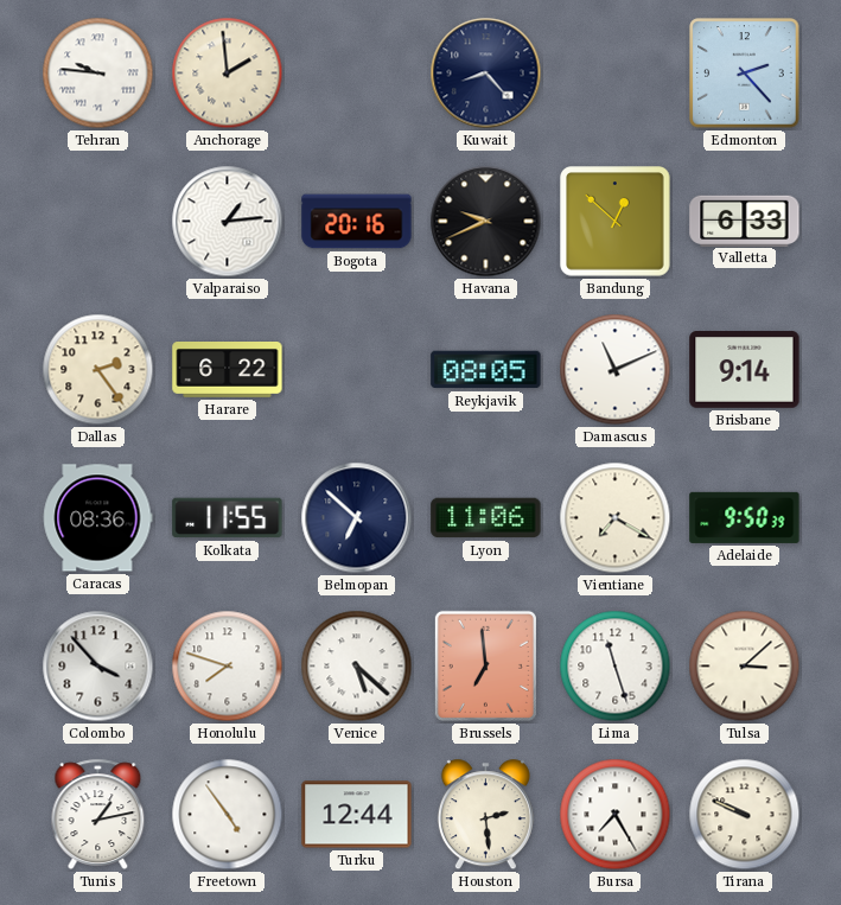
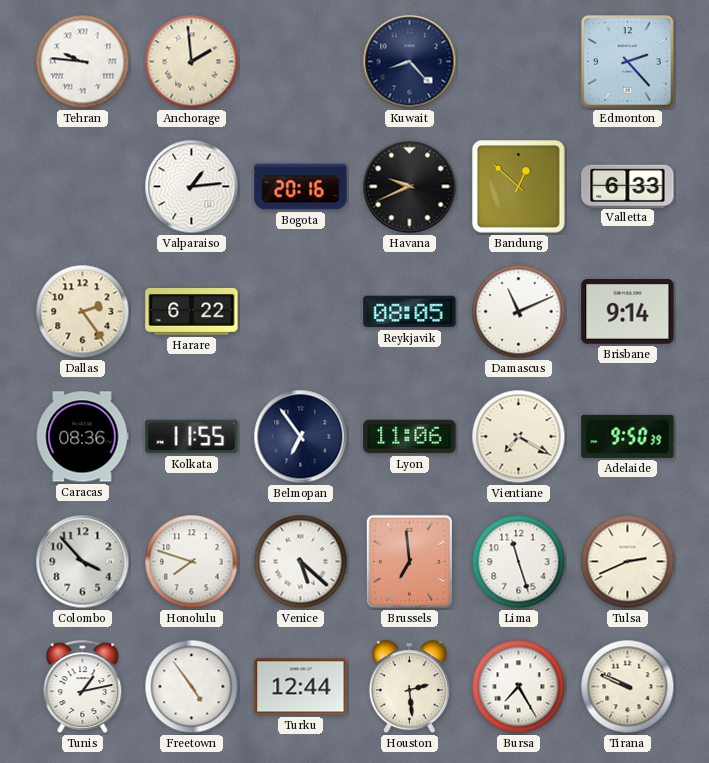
Belmopan: 6:52 -> 6:54 (301, 437)
Tulsa: 3:08 -> 2:41 (628, 562)
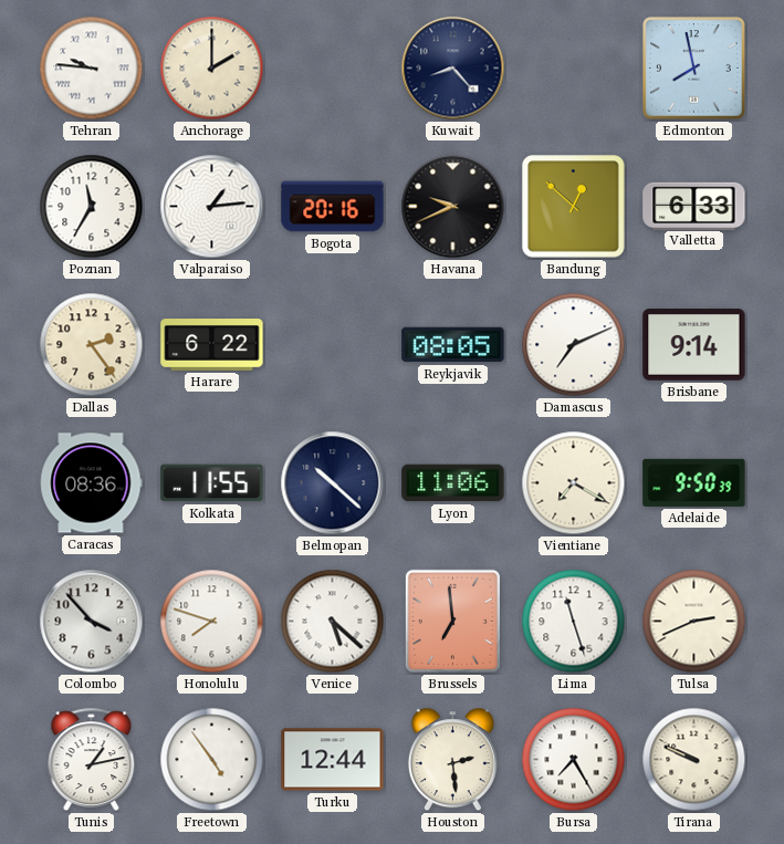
Anchorage: 1:59 -> 2:00 (212, 69)
Edmonton: 2:23 -> 7:58 (694, 69)
Poznan: none -> 11:35 (92, 207)
Damascus: 11:11 -> 7:11 (574, 345)
Belmopan: 6:54 -> 10:22 (333, 483)
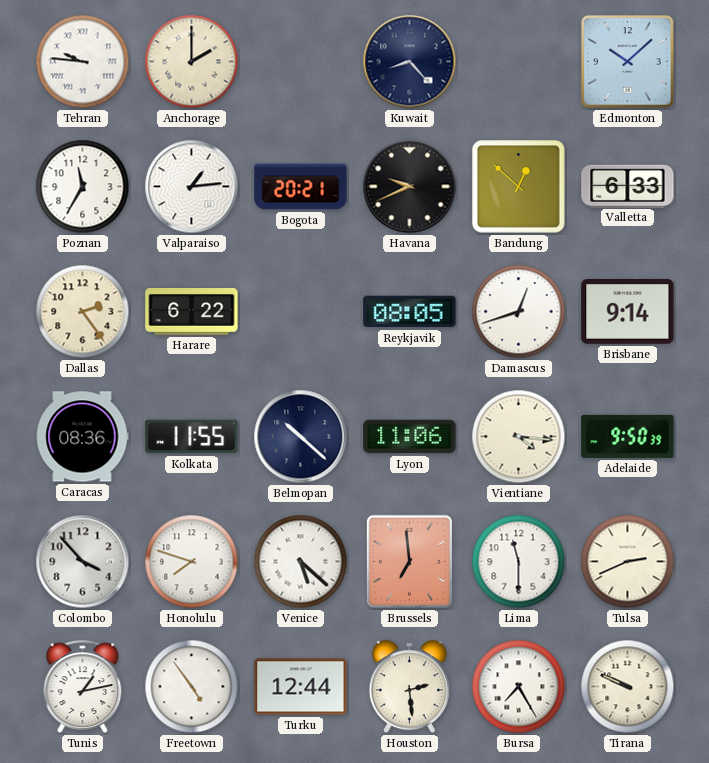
Edmonton: 7:58 -> 10:08 (628, 62)
Bogota: 20:16 -> 20:21 (301, 187)
Damascus: 7:11 -> 12:42 (519, 312)
Vientiane: 7:20 -> 4:16 (519, 437)
Lima: 11:27 -> 11:30 (519, 562)
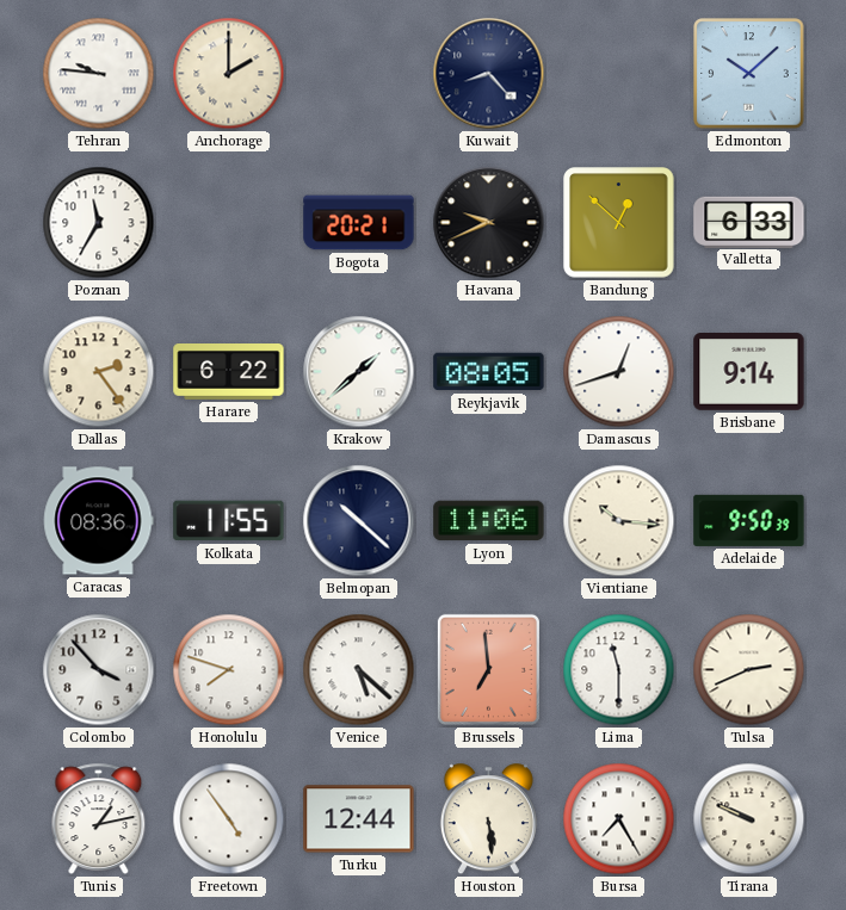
Valparaiso: 1:14 -> none (192, 187)
Krakow: none -> 1:38 (359, 372)
Vientiane: 4:16 -> 10:16 (619, 521)
Houston: 2:29 -> 5:29 (488, 819)
